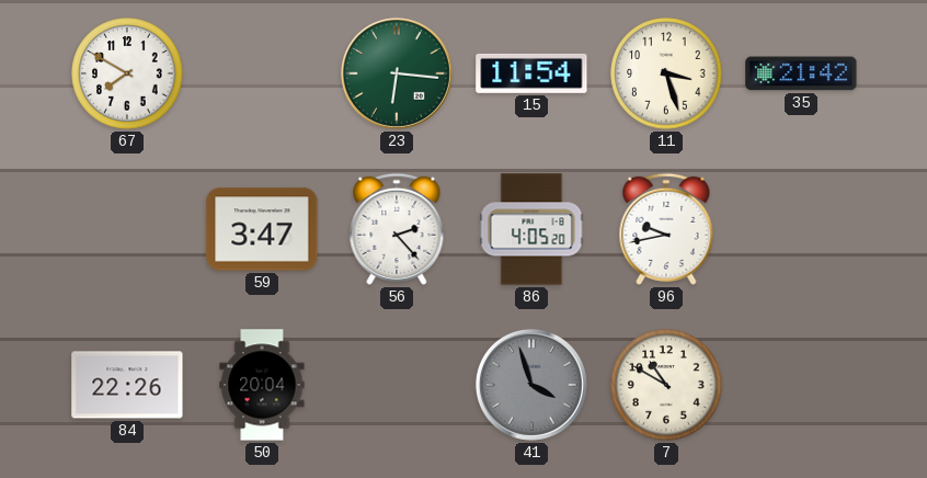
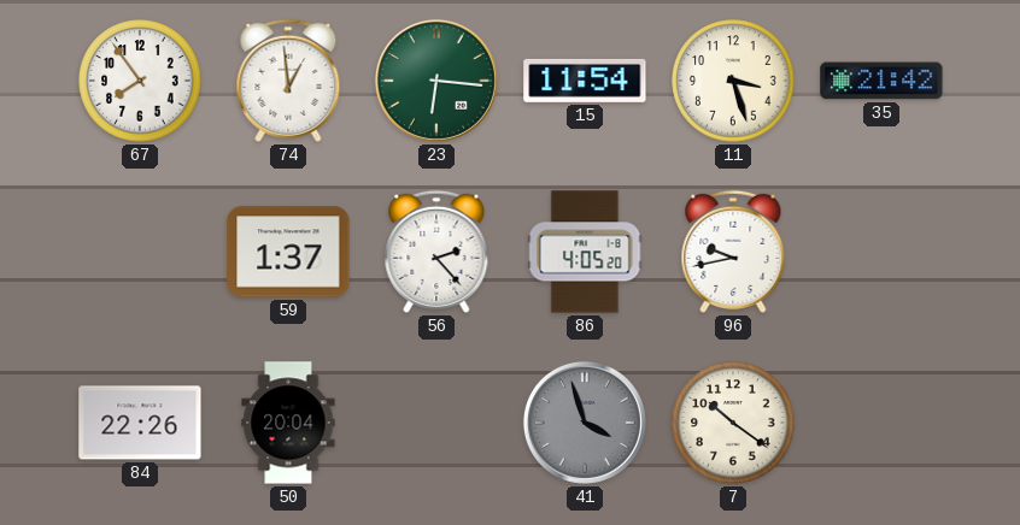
67: 7:50 -> 7:54 (140, 81)
74: none -> 12:59 (288, 81)
59: 3:47 -> 1:37 (288, 252)
7: 10:50 -> 10:21 (733, 423)
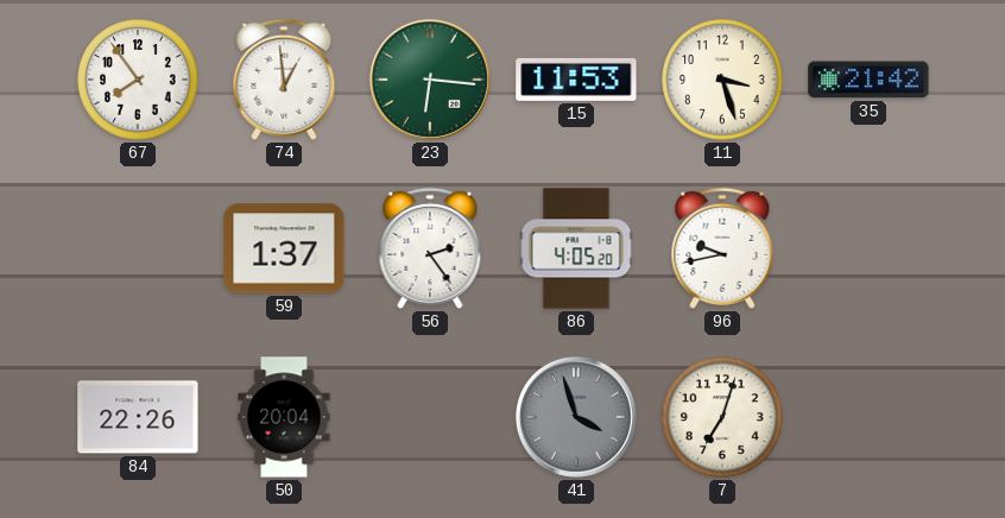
15: 11:54 -> 11:53 (576, 80)
56: 2:23 -> 2:24 (430, 248)
7: 10:21 -> 7:03 (722, 417)
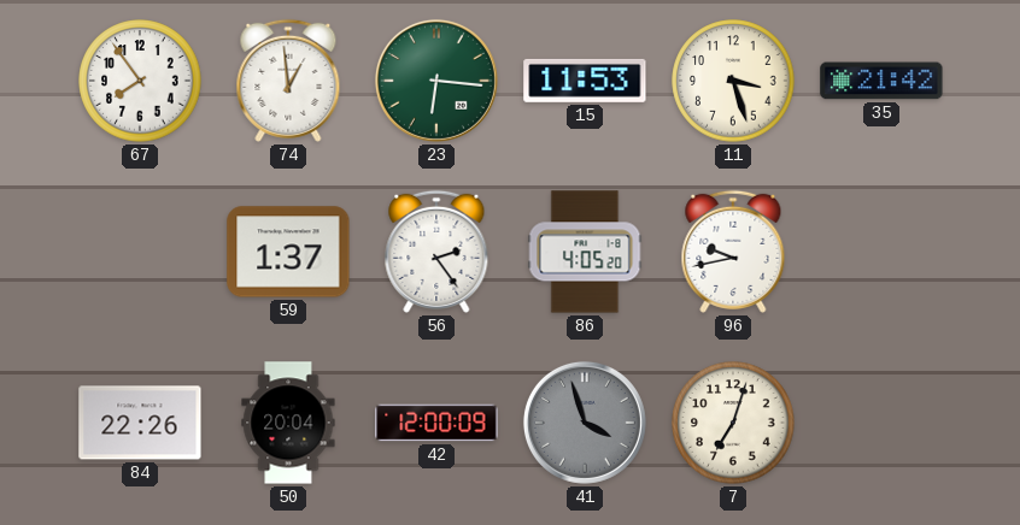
42: none -> 12:00 (436, 423)
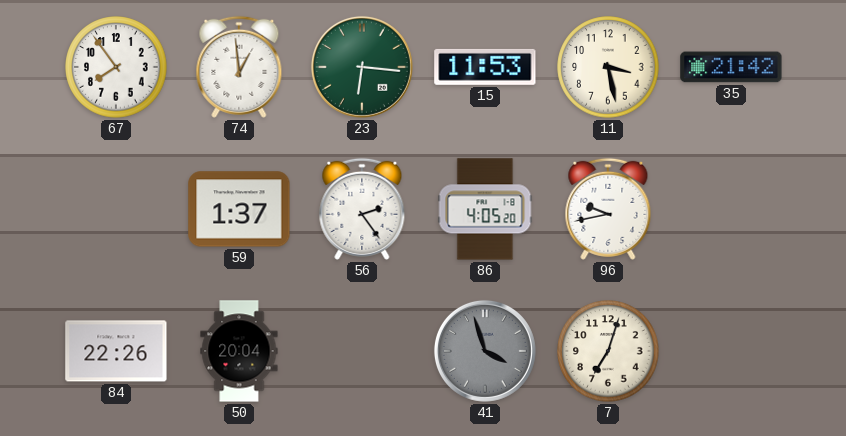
11: 3:27 -> 3:28 (608, 67)
42: 12:00 -> none (436, 423)
